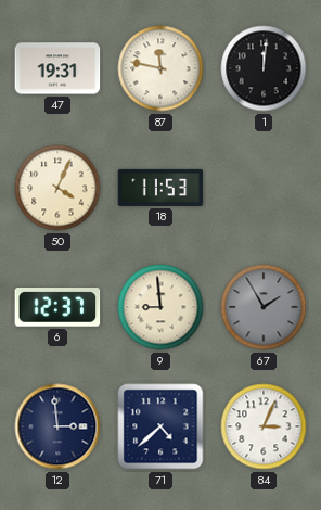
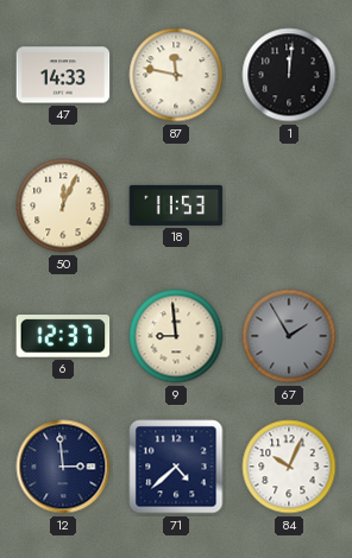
47: 19:31 -> 14:33 (63, 75)
50: 4:04 -> 12:04 (63, 205)
84: 3:04 -> 10:04 (289, 467)
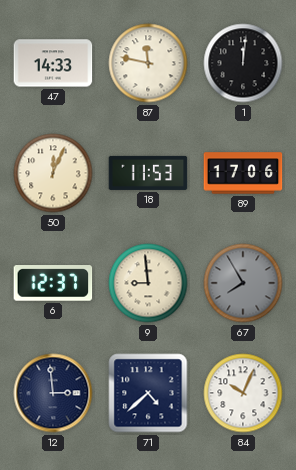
89: none -> 17:06 (243, 173)
67: 1:55 -> 7:55 (243, 283)
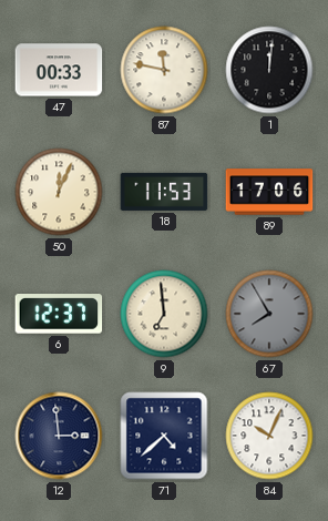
47: 14:33 -> 00:33 (59, 70)
9: 8:59 -> 6:59 (164, 314)
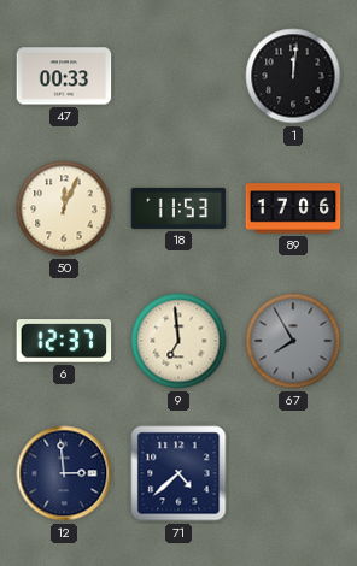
87: 11:47 -> none (164, 70)
84: 10:04 -> none (269, 436)
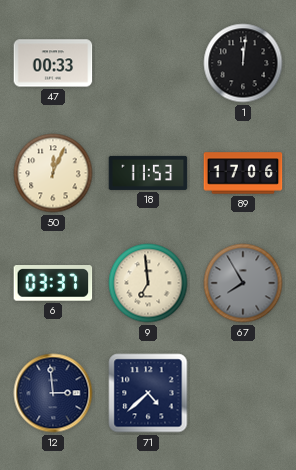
6: 12:37 -> 03:37 (53, 284)
